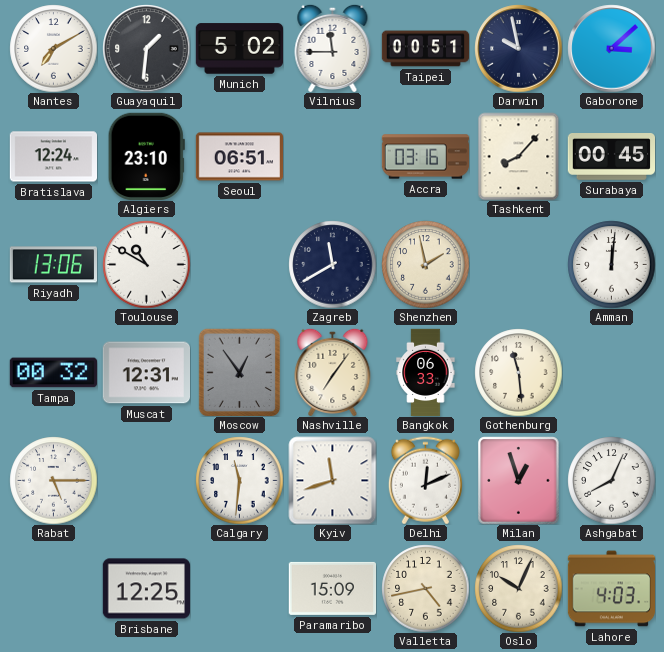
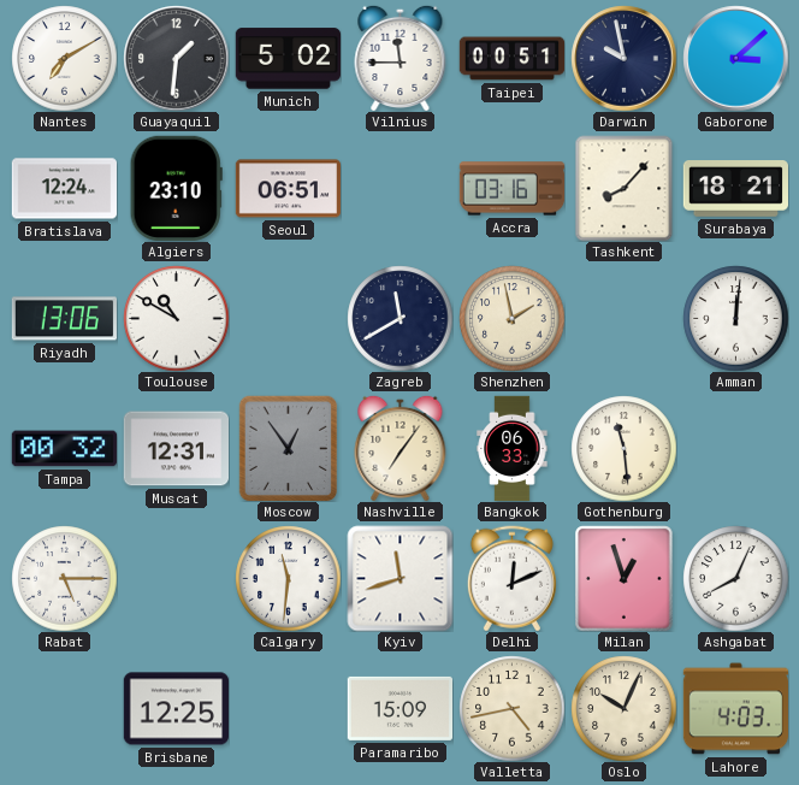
Surabaya: 00:45 -> 18:21 (735, 189)
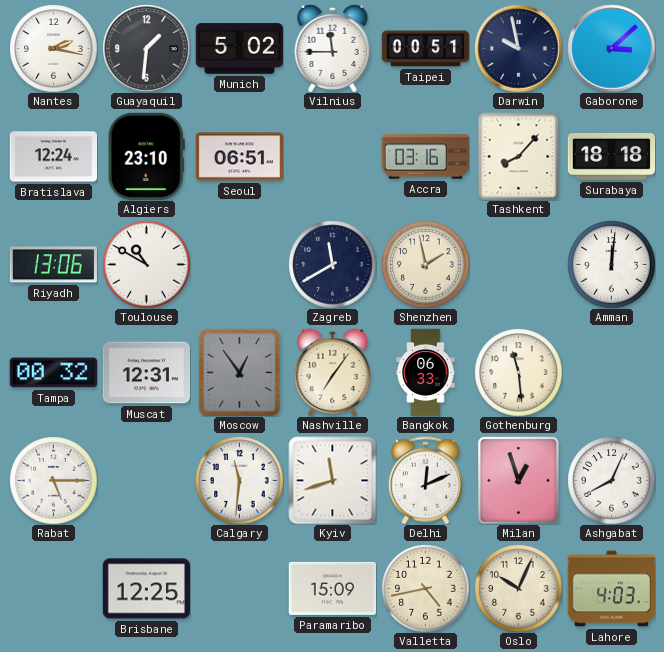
Nantes: 7:10 -> 2:17 (53, 48)
Surabaya: 18:21 -> 18:18 (611, 157)
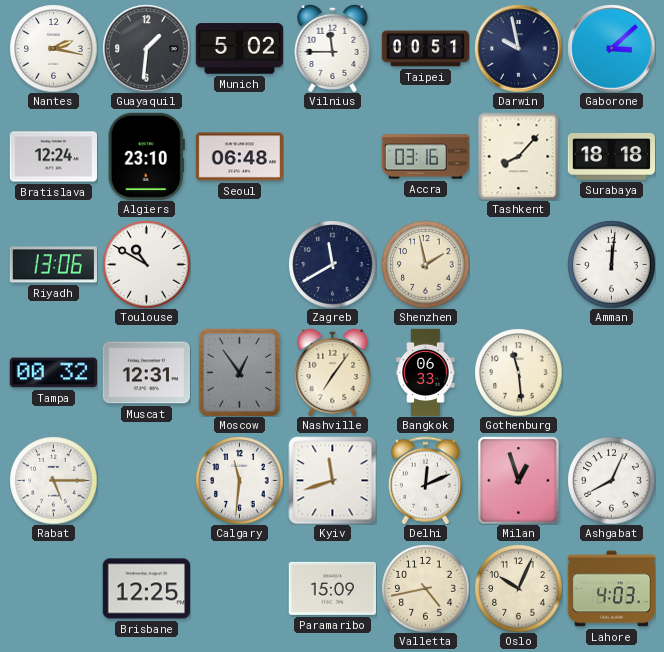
Seoul: 06:51 -> 06:48 (239, 157)
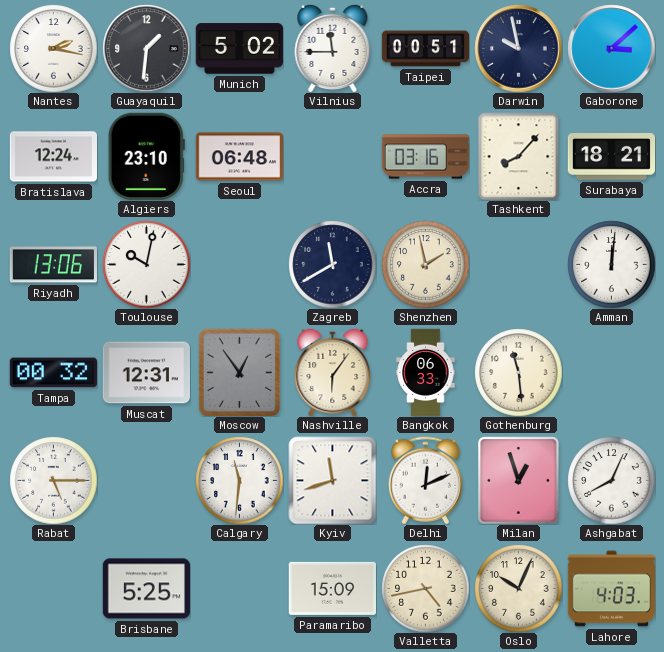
Surabaya: 18:18 -> 18:21 (611, 157)
Toulouse: 10:50 -> 10:02 (146, 264)
Nashville: 7:06 -> 6:06 (333, 372)
Brisbane: 12:25 -> 5:25 (146, 589)
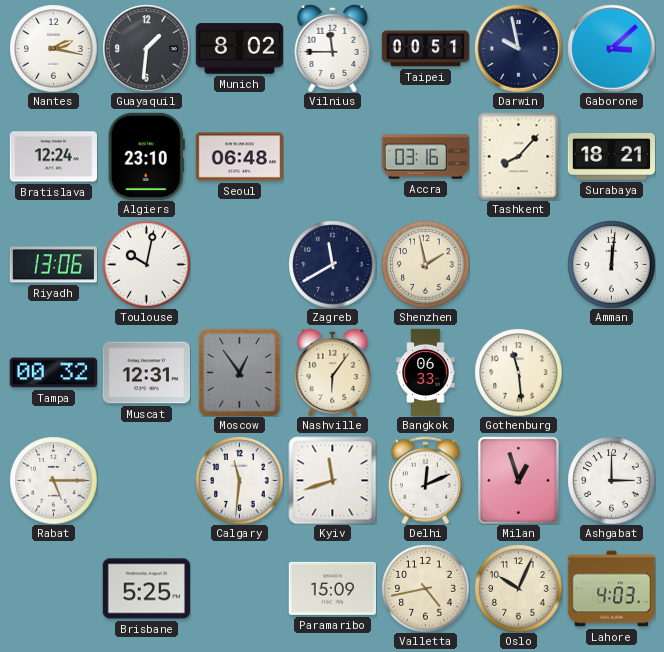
Munich: 5:02 -> 8:02 (239, 49)
Ashgabat: 8:04 -> 3:00 (611, 480)
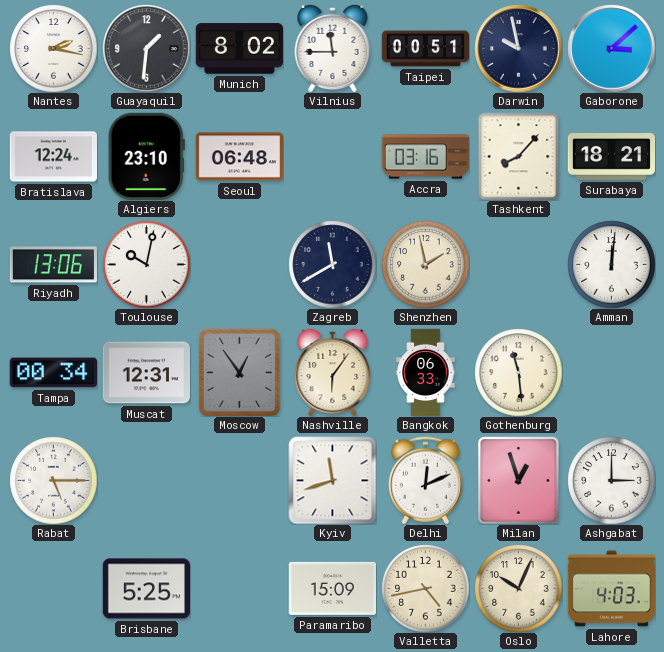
Tampa: 00:32 -> 00:34 (53, 373)
Calgary: 11:31 -> none (239, 480)
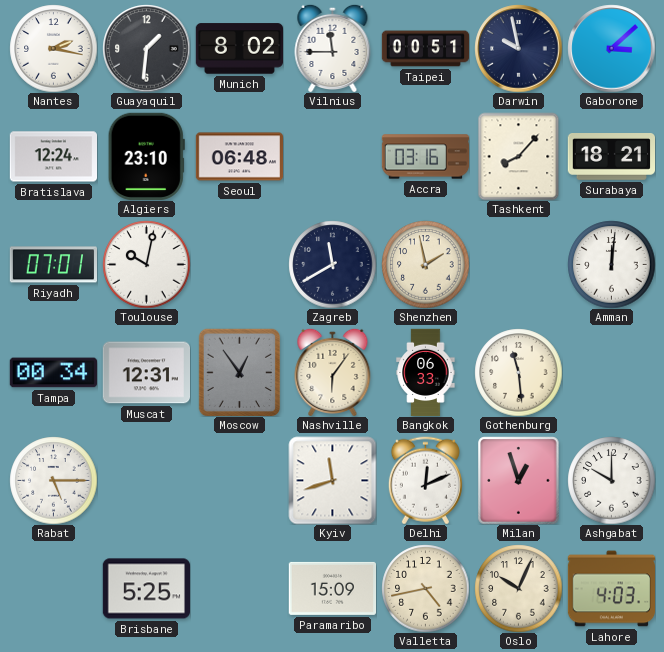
Riyadh: 13:06 -> 07:01 (53, 265)
Ashgabat: 3:00 -> 10:00 (611, 480)
